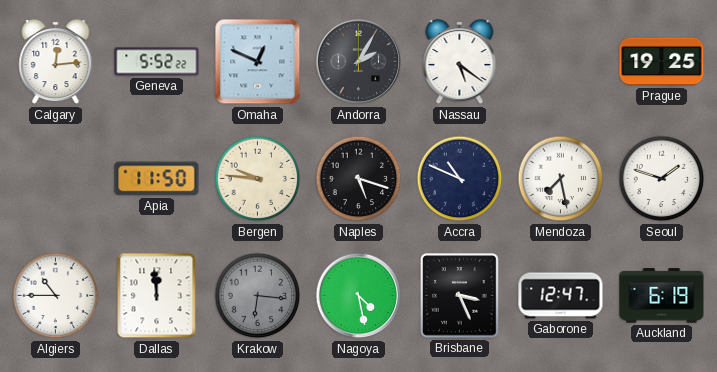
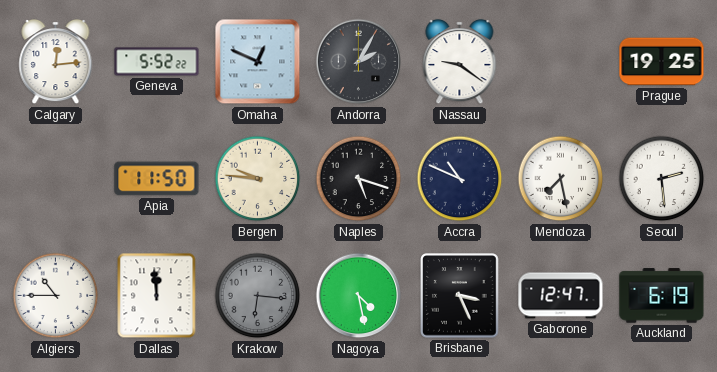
Nassau: 5:21 -> 9:21 (460, 62)
Seoul: 1:48 -> 2:29 (662, 179)
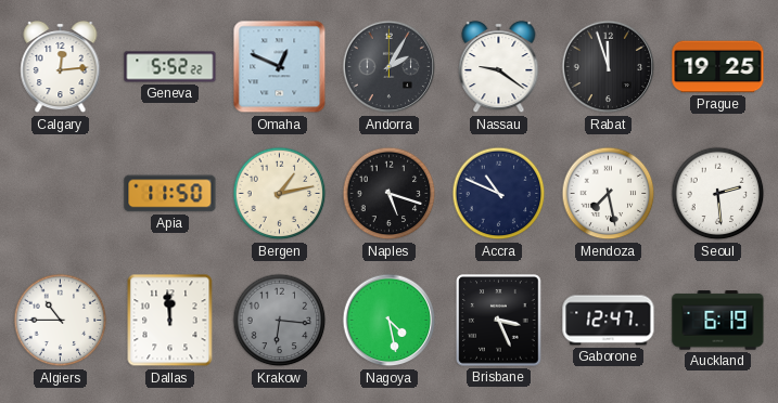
Rabat: none -> 11:57 (609, 67)
Bergen: 9:46 -> 1:13 (280, 194)
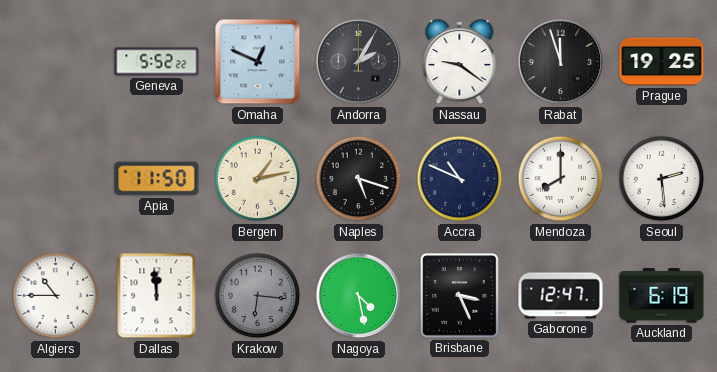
Calgary: 12:14 -> none (61, 67)
Mendoza: 7:28 -> 8:00 (561, 179)
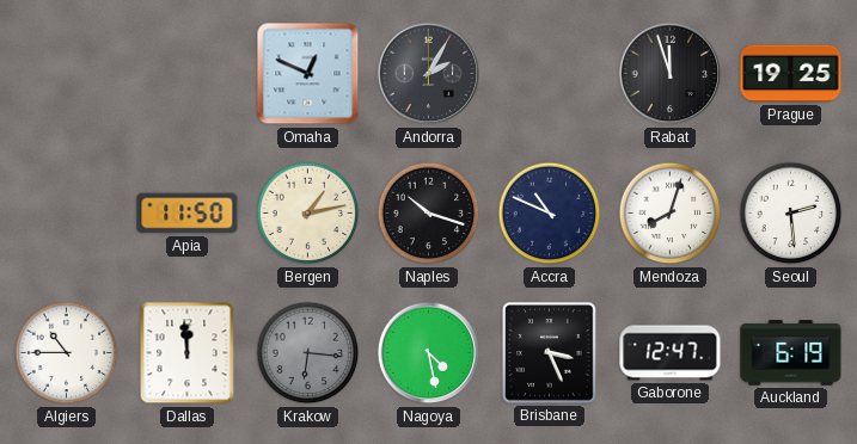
Geneva: 5:52 -> none (157, 62)
Nassau: 9:21 -> none (460, 62)
Naples: 5:18 -> 10:18 (429, 214)
Mendoza: 8:00 -> 8:03 (671, 214)
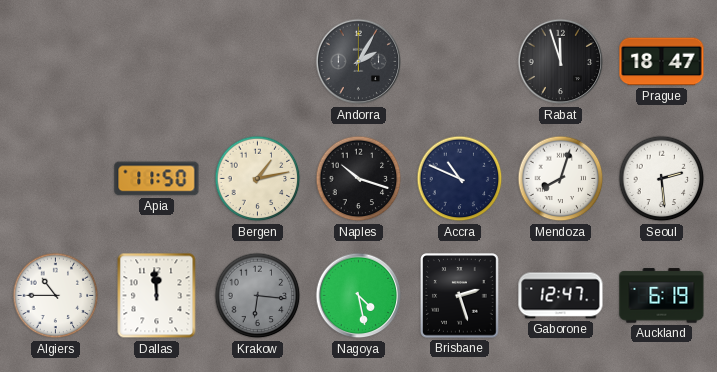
Omaha: 12:49 -> none (308, 74)
Prague: 19:25 -> 18:47 (662, 62)
Brisbane: 3:26 -> 2:27 (460, 296)
